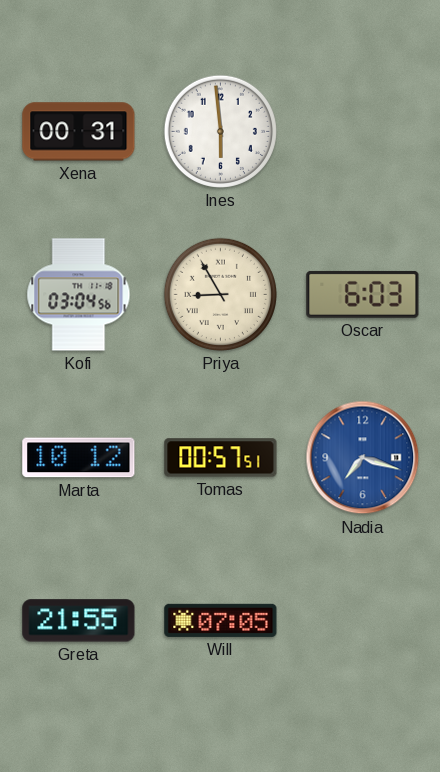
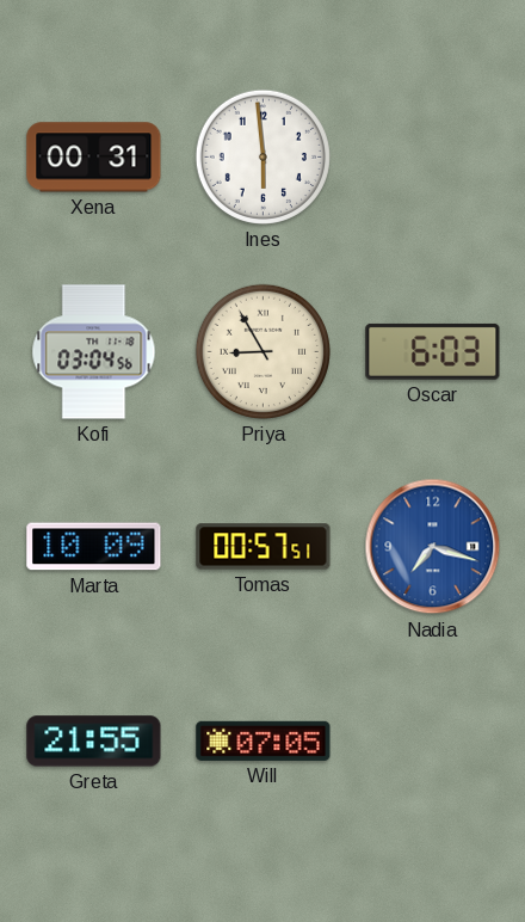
Marta: 10:12 -> 10:09 (94, 547)
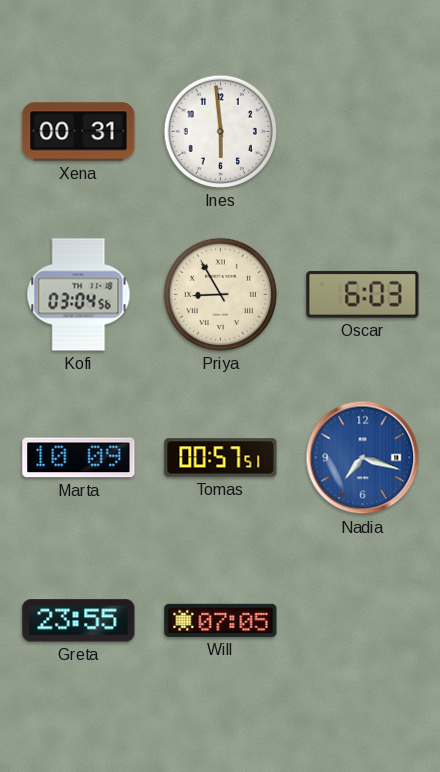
Greta: 21:55 -> 23:55 (79, 621)
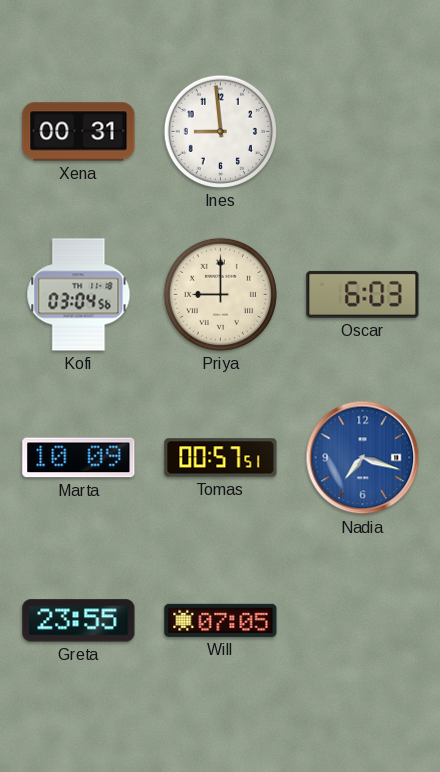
Ines: 5:59 -> 8:59 (220, 131)
Priya: 8:55 -> 9:00 (220, 294)
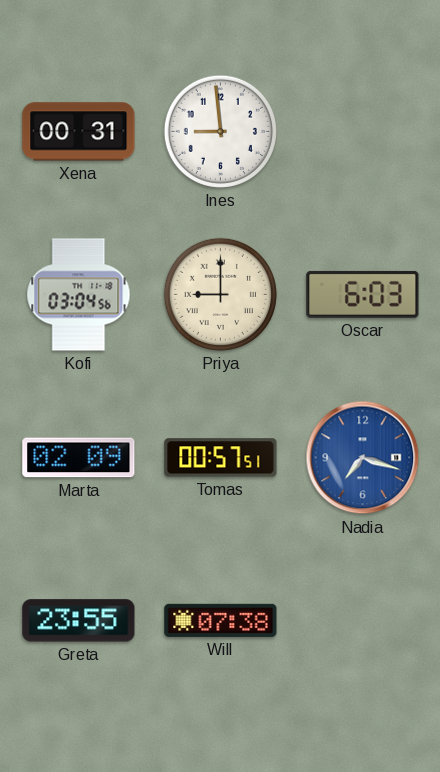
Marta: 10:09 -> 02:09 (79, 458)
Will: 07:05 -> 07:38 (221, 620)
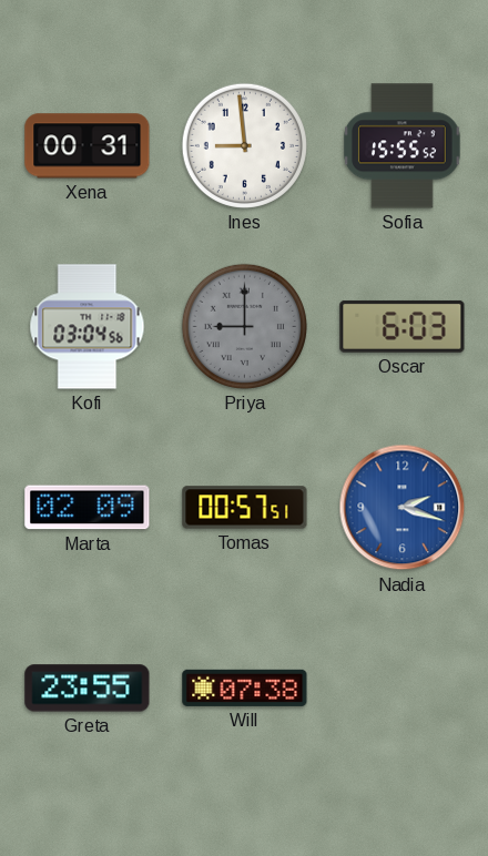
Sofia: none -> 15:55 (403, 146)
Priya dial: cream -> grey (244, 326)
Nadia: 7:18 -> 2:18 (403, 508)
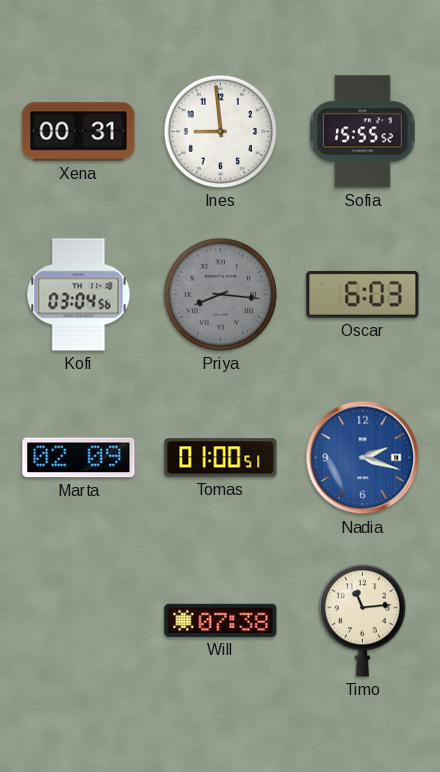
Priya: 9:00 -> 8:16 (220, 294)
Tomas: 00:57 -> 01:00 (221, 458)
Greta: 23:55 -> none (88, 689)
Timo: none -> 11:14 (362, 620)
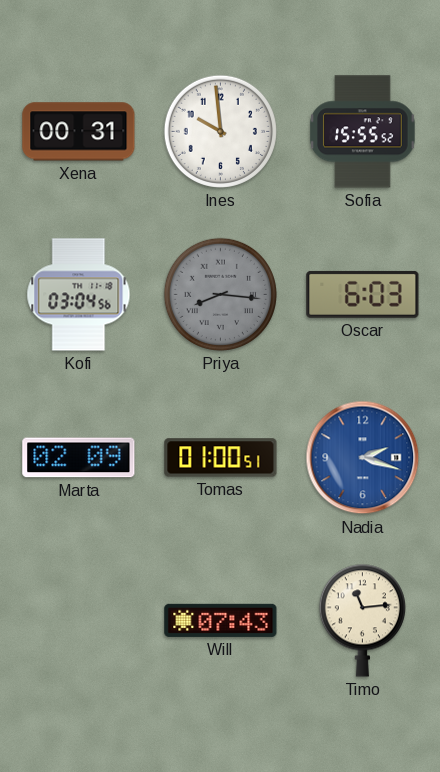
Ines: 8:59 -> 9:59 (220, 131)
Will: 07:38 -> 07:43 (221, 620)
